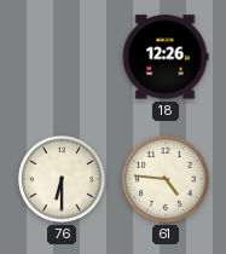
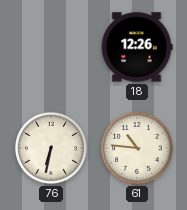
76: 6:30 -> 6:32 (51, 148)
61: 4:46 -> 10:46 (137, 148)
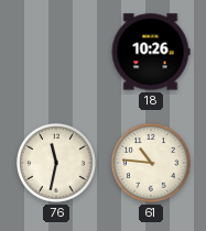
18: 12:26 -> 10:26 (151, 52)
76: 6:32 -> 11:32 (56, 163)
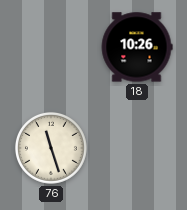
76: 11:32 -> 11:27 (51, 148)
61: 10:46 -> none (151, 163)
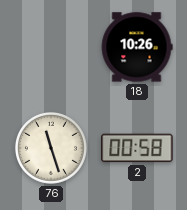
2: none -> 00:58 (137, 148)
